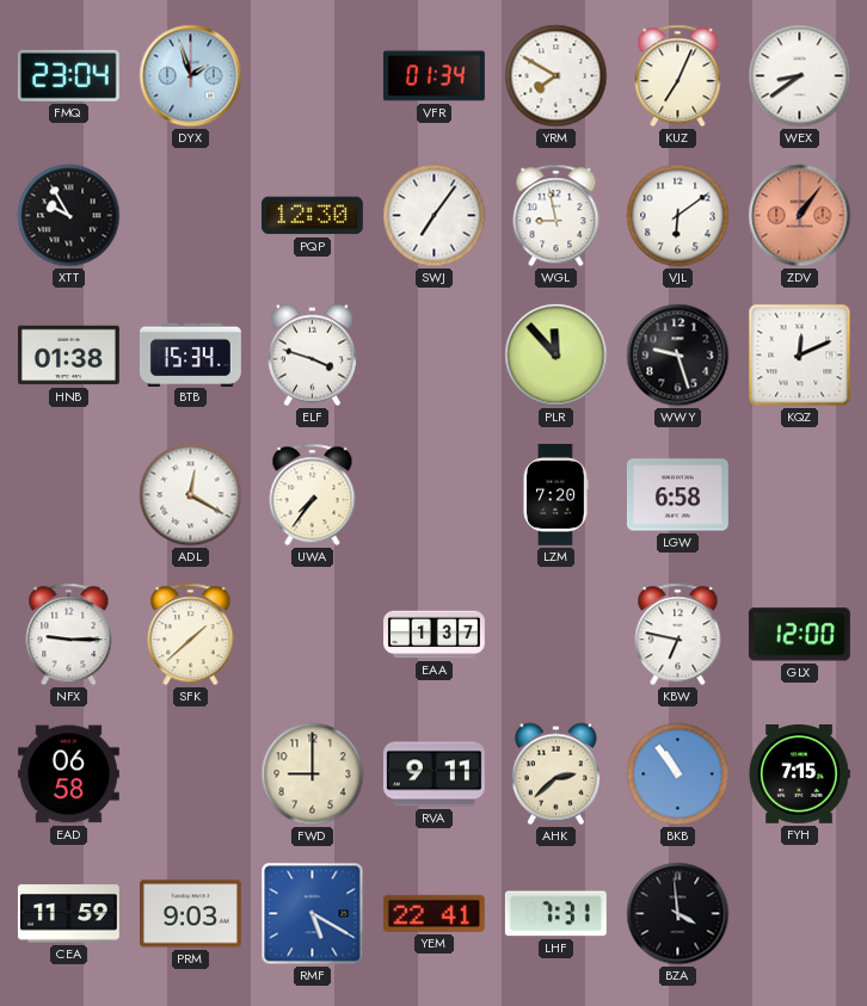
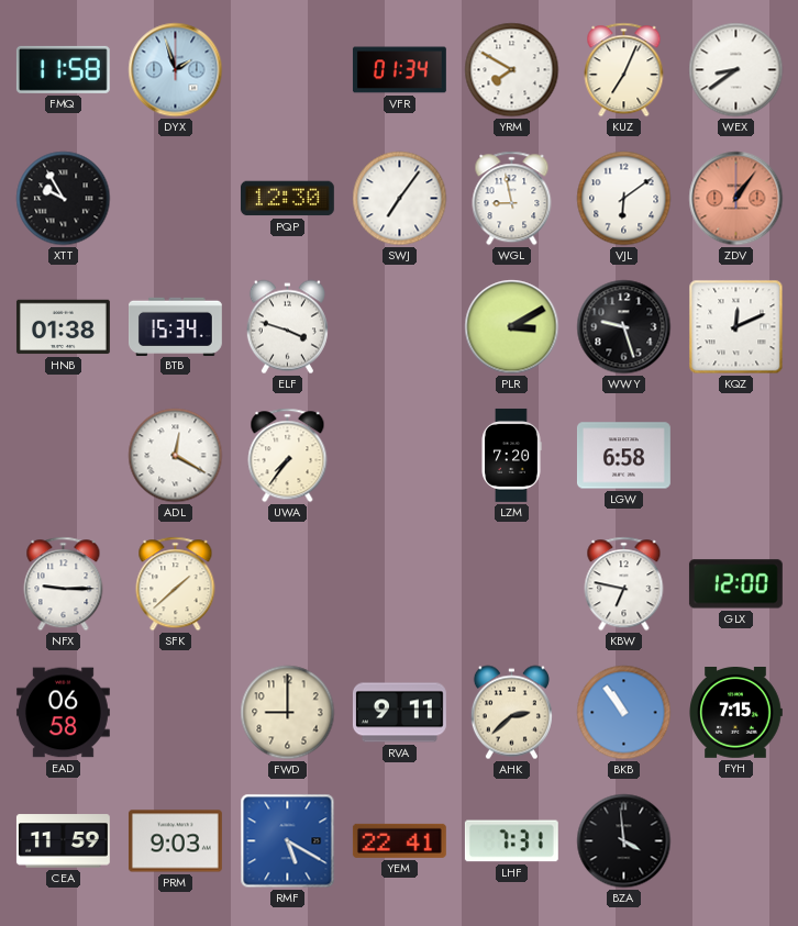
FMQ: 23:04 -> 11:58 (63, 69)
PLR: 11:53 -> 3:10 (512, 327)
EAA: 1:37 -> none (435, 635)
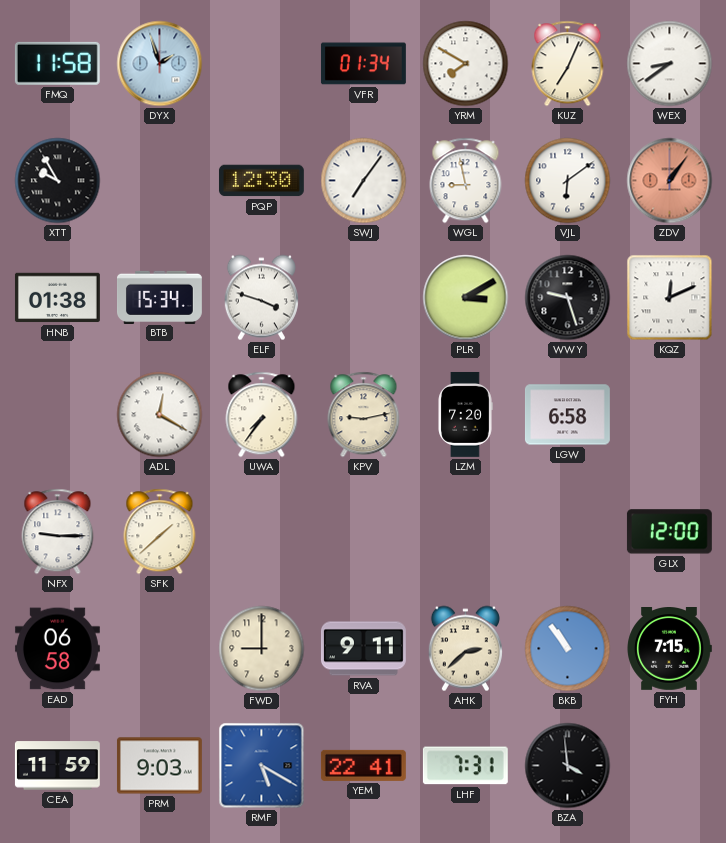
KPV: none -> 9:13 (364, 415)
KBW: 6:47 -> none (624, 584)
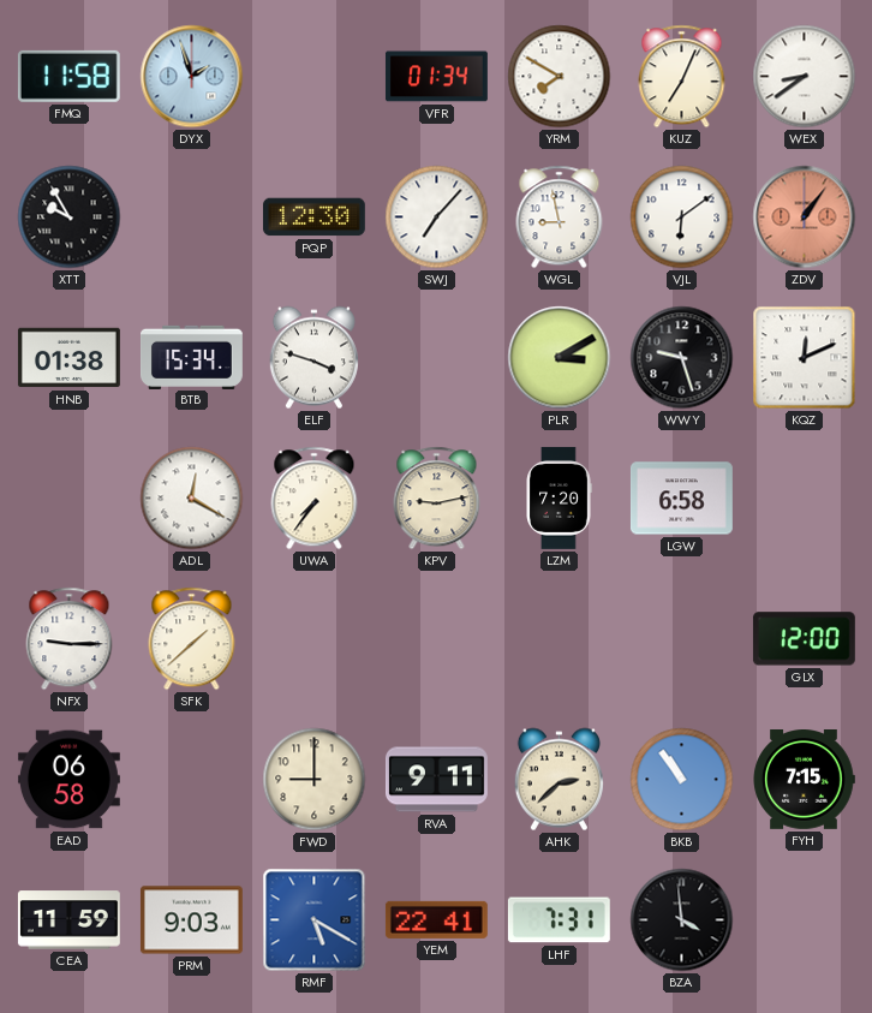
SWJ: 7:06 -> 7:07 (437, 218)
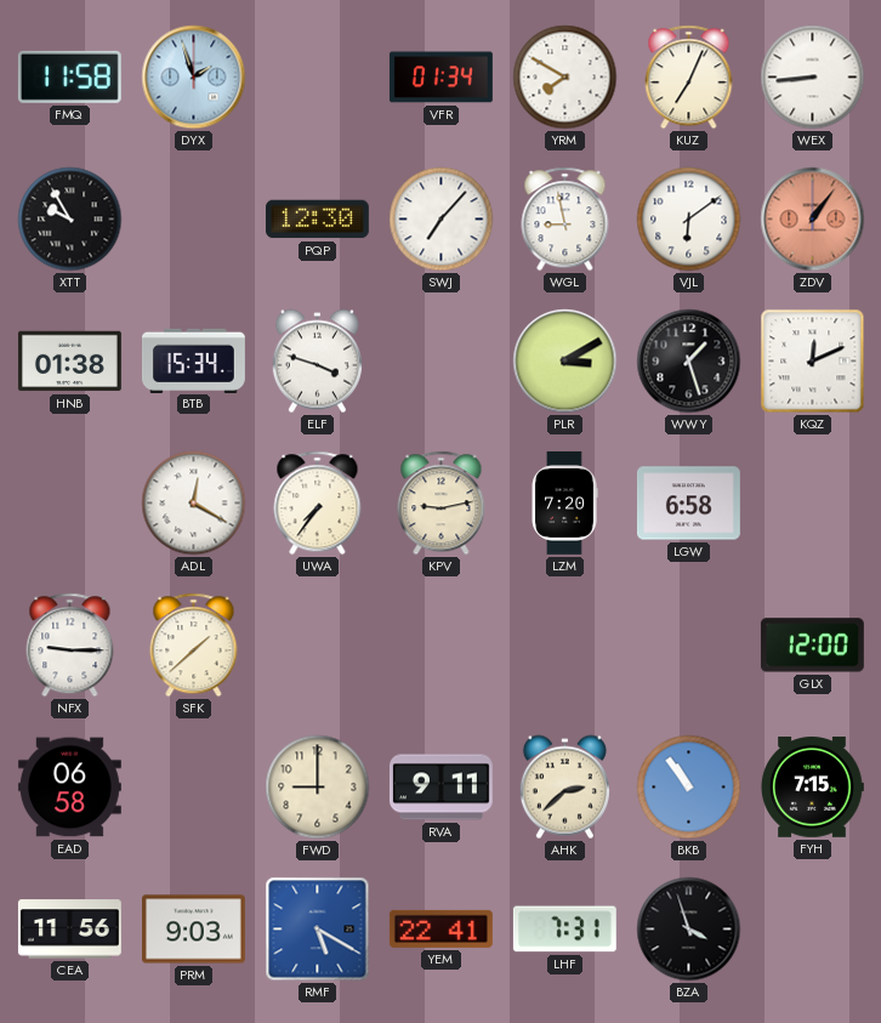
WEX: 8:39 -> 8:44 (813, 78)
WWY: 9:27 -> 1:27 (689, 362)
CEA: 11:59 -> 11:56 (69, 930)
BZA: 3:59 -> 3:57 (689, 930)
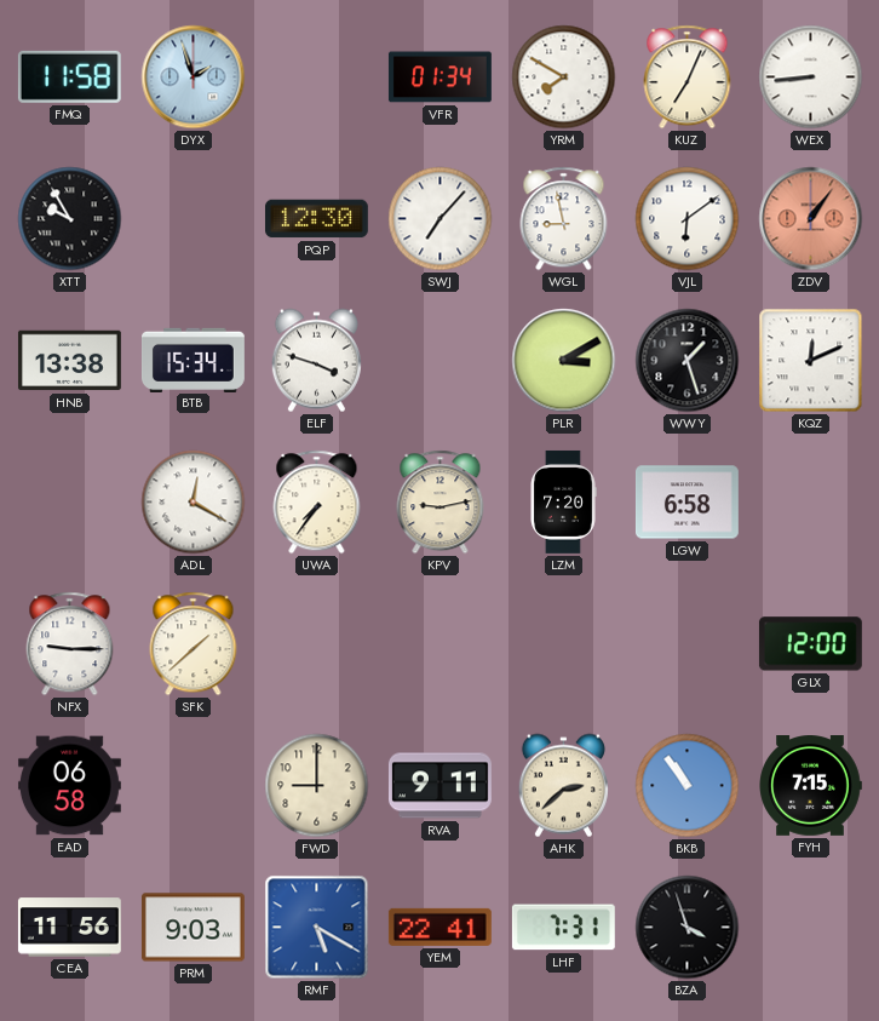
HNB: 01:38 -> 13:38 (69, 361)
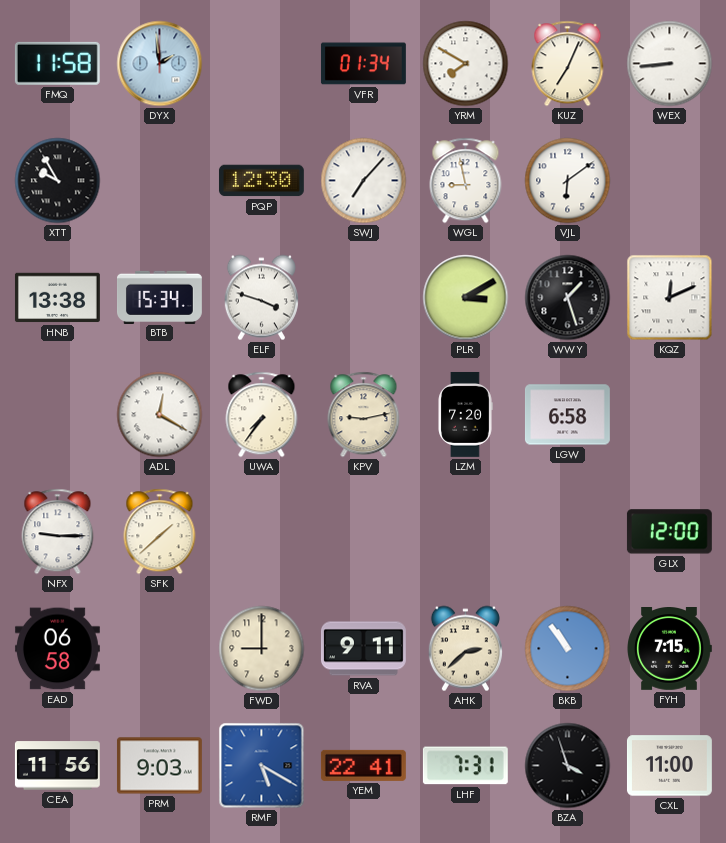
DYX: 1:57 -> 1:59 (160, 64)
ZDV: 1:06 -> none (811, 219)
CXL: none -> 11:00 (669, 766)
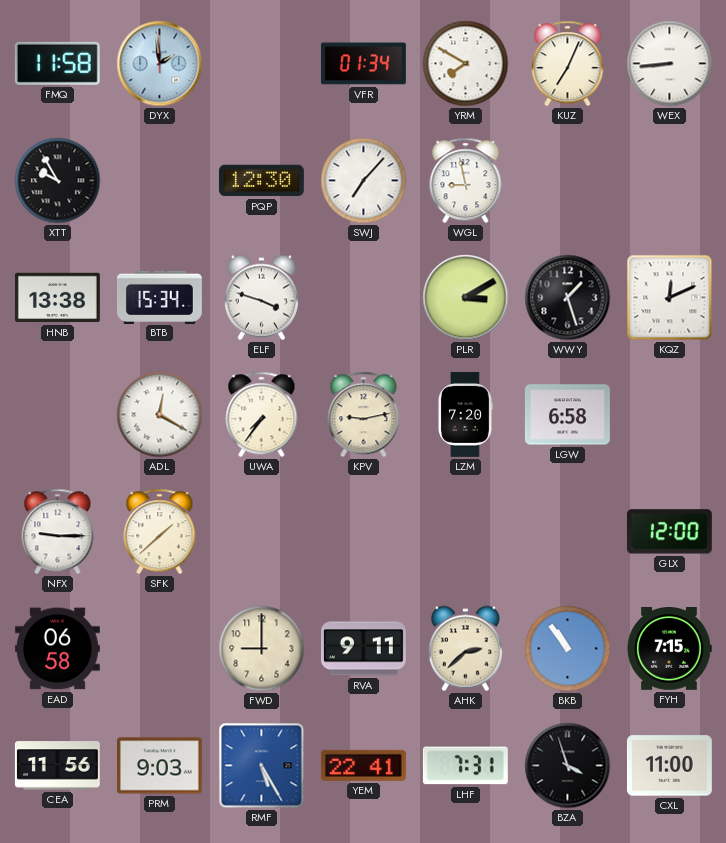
VJL: 6:09 -> none (568, 181)
RMF: 5:20 -> 5:25 (262, 766)
